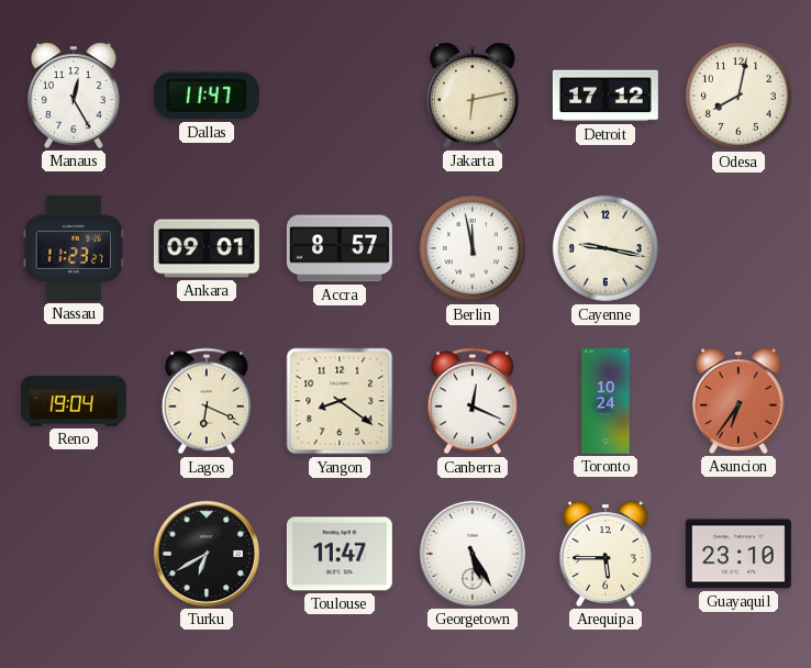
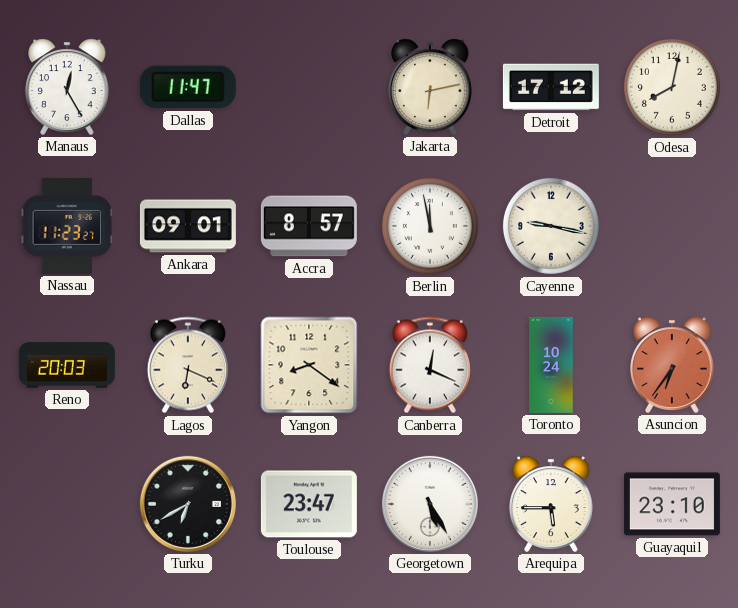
Reno: 19:04 -> 20:03 (67, 365)
Toulouse: 11:47 -> 23:47 (309, 504)
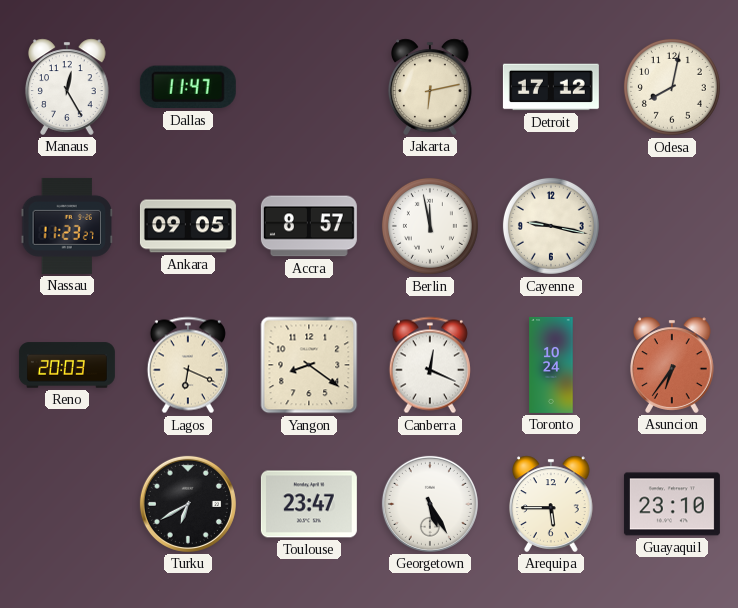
Ankara: 09:01 -> 09:05 (188, 226)
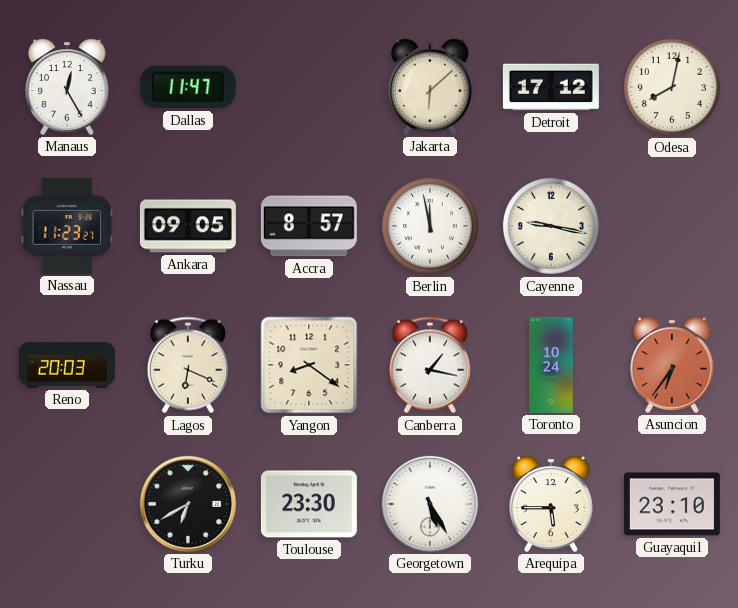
Jakarta: 6:13 -> 6:08 (431, 87)
Canberra: 12:19 -> 1:17 (430, 365)
Toulouse: 23:47 -> 23:30 (309, 504)
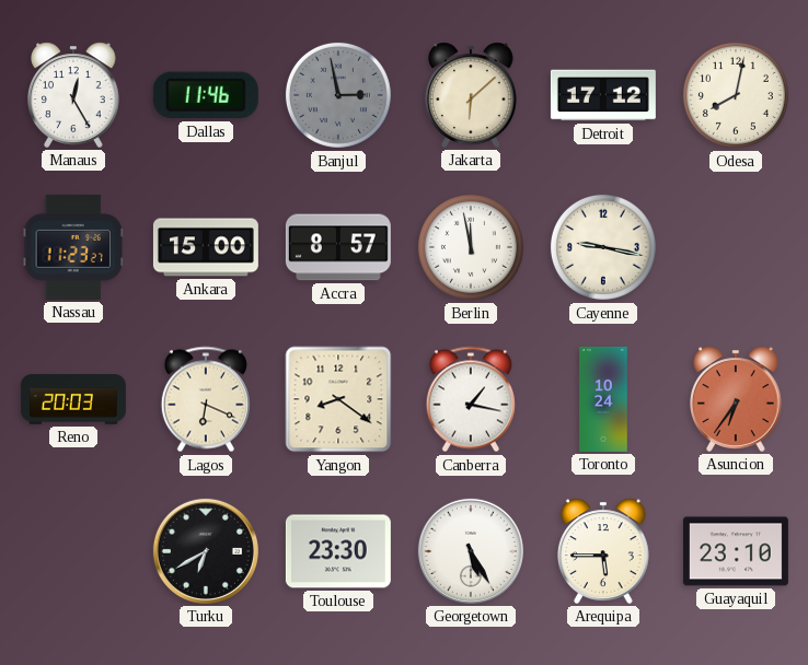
Dallas: 11:47 -> 11:46 (206, 95)
Banjul: none -> 2:58 (338, 95)
Ankara: 09:05 -> 15:00 (206, 247)
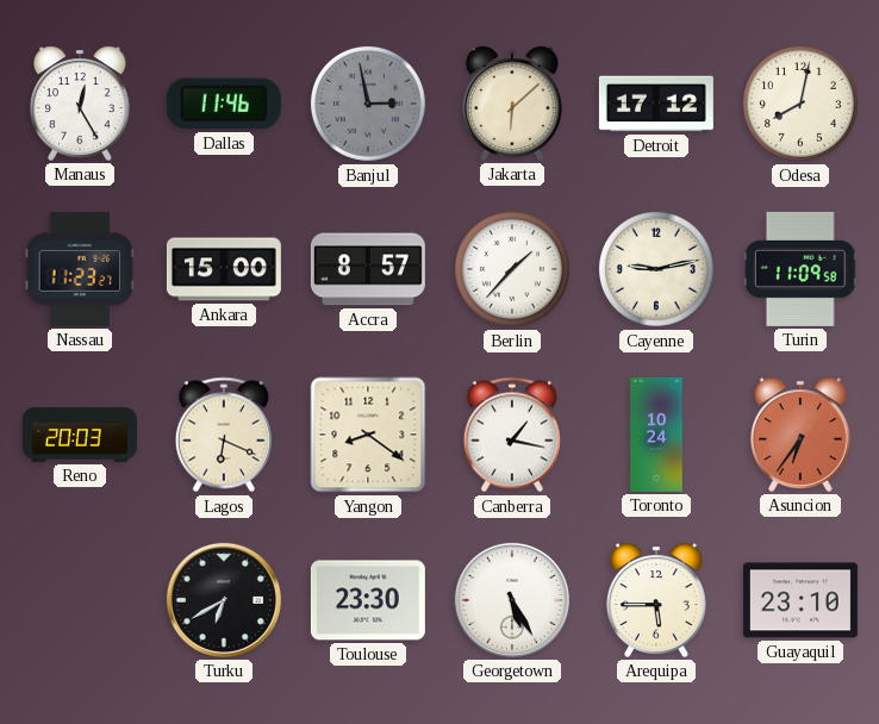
Berlin: 11:58 -> 1:37 (512, 269)
Cayenne: 9:17 -> 9:13 (656, 269)
Turin: none -> 11:09 (800, 269)
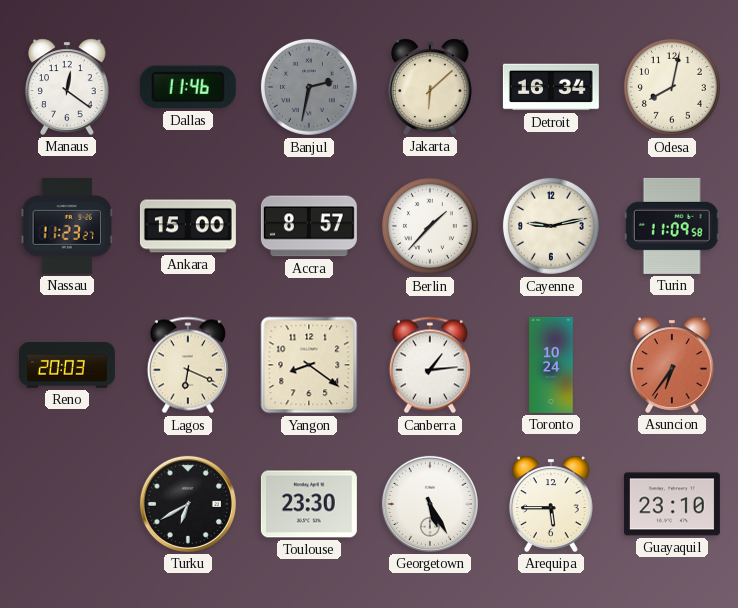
Manaus: 12:25 -> 12:21 (68, 87)
Banjul: 2:58 -> 2:32 (309, 87)
Detroit: 17:12 -> 16:34 (551, 87)
Canberra: 1:17 -> 1:14 (430, 365)
